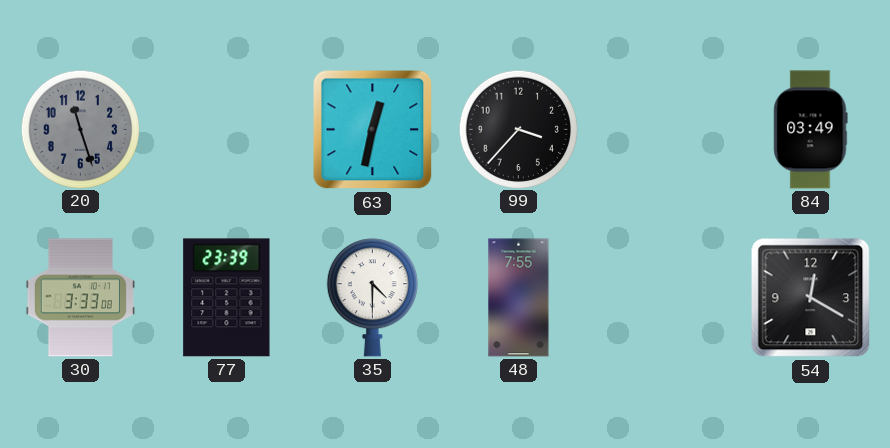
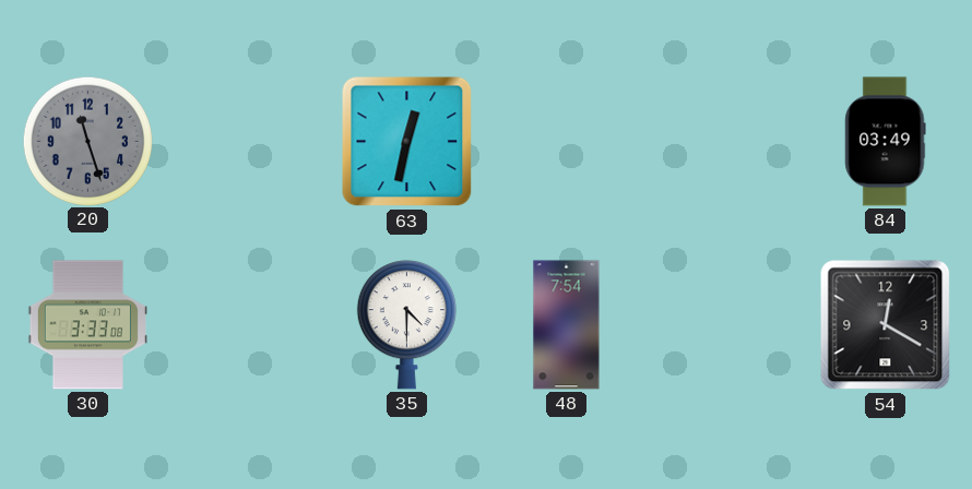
99: 3:37 -> none (518, 129)
77: 23:39 -> none (227, 298)
48: 7:55 -> 7:54 (567, 325)
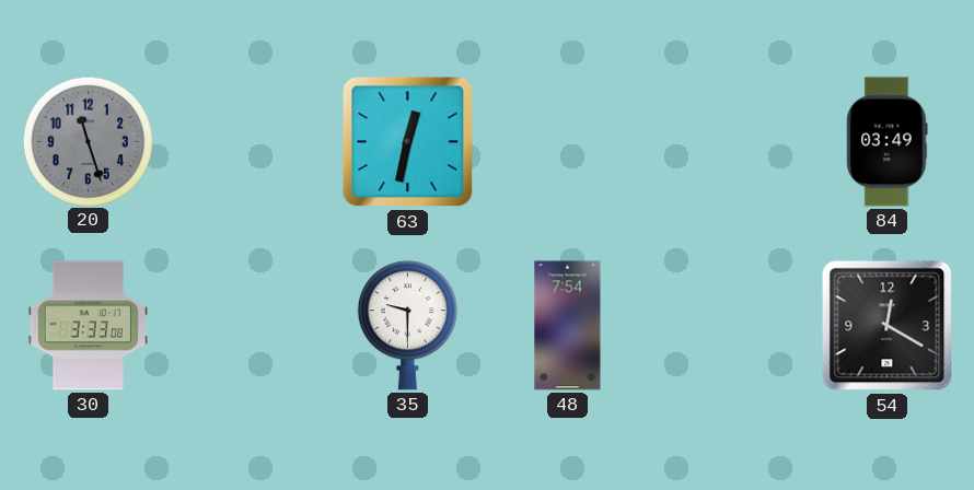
35: 4:30 -> 9:30 (407, 326)
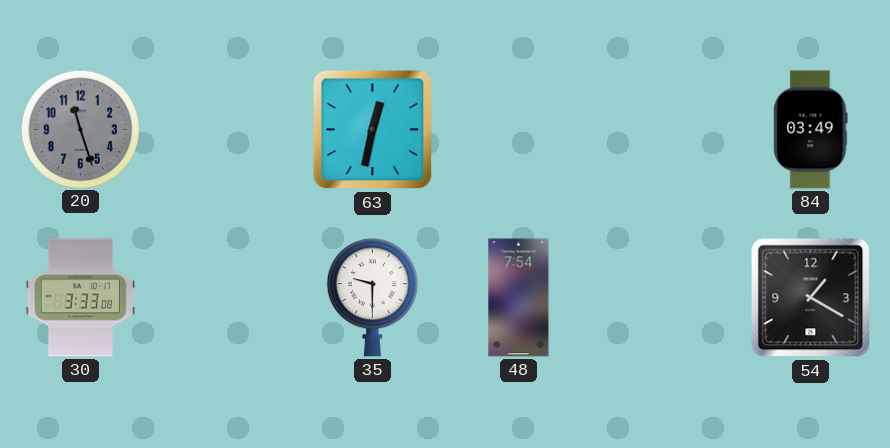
54: 12:20 -> 1:20 (811, 298)
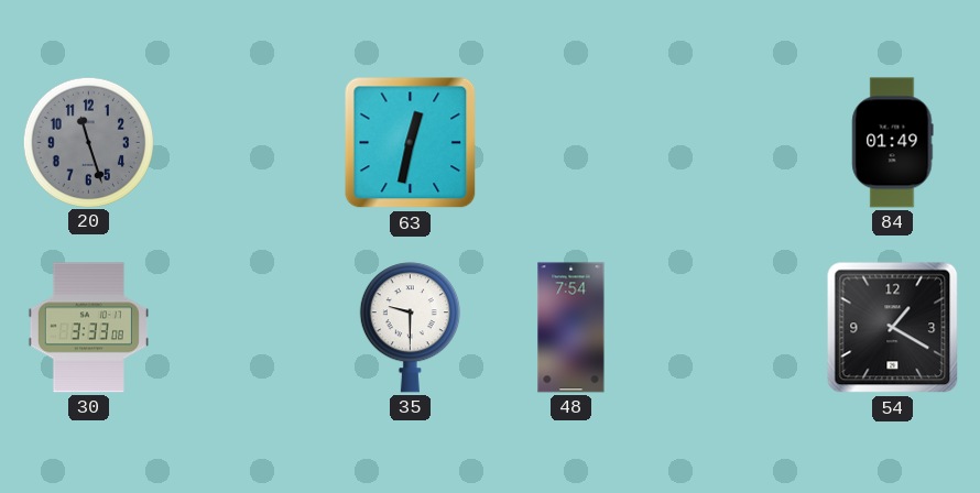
84: 03:49 -> 01:49 (893, 143)
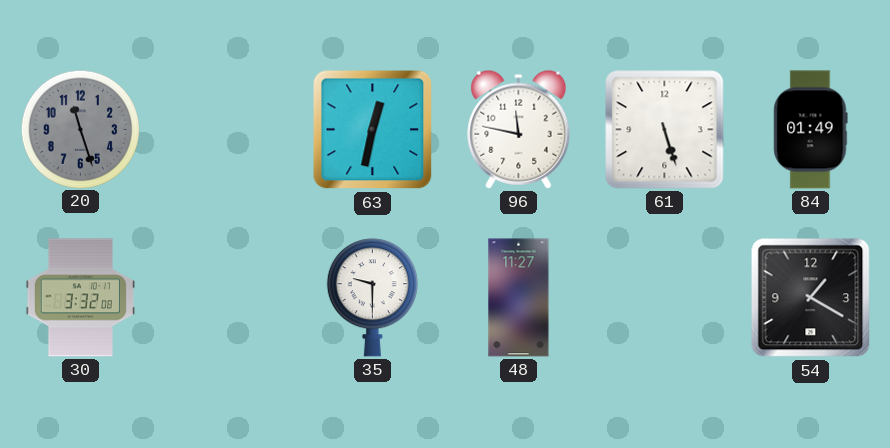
96: none -> 11:47 (519, 129)
61: none -> 5:27 (665, 130)
30: 3:33 -> 3:32 (80, 298)
48: 7:54 -> 11:27 (519, 298)
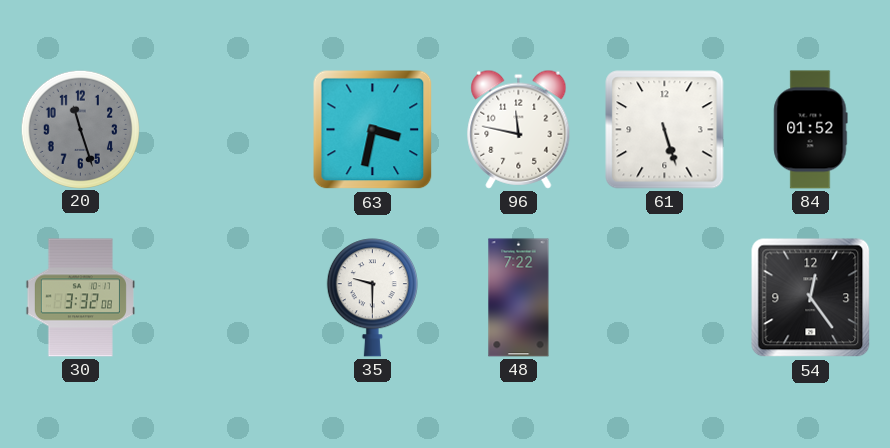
63: 12:32 -> 3:32 (373, 130)
84: 01:49 -> 01:52 (811, 130)
48: 11:27 -> 7:22 (519, 298)
54: 1:20 -> 12:24 (811, 298)
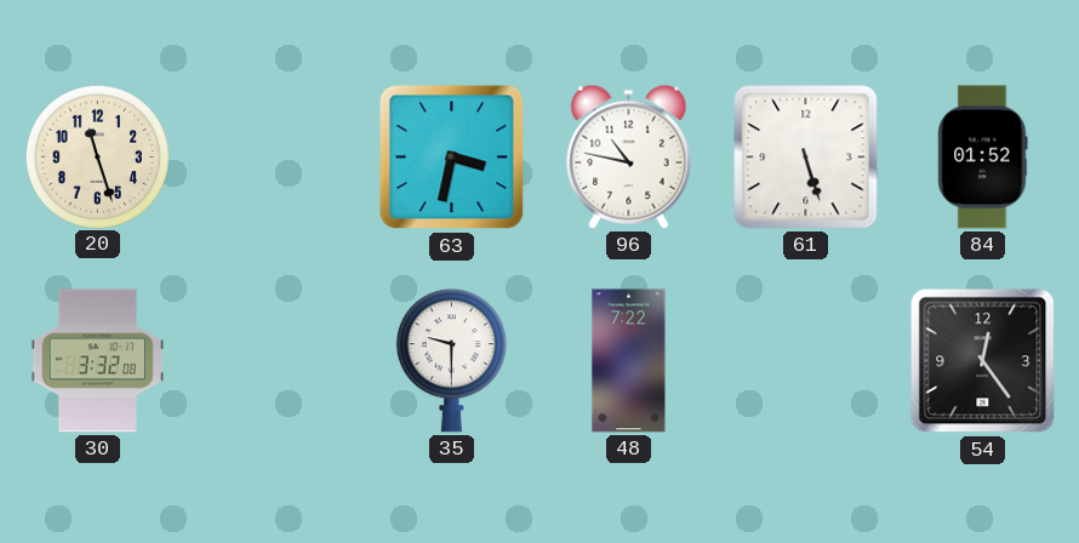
20 dial: grey -> cream (97, 156)
96: 11:47 -> 10:47 (629, 156)
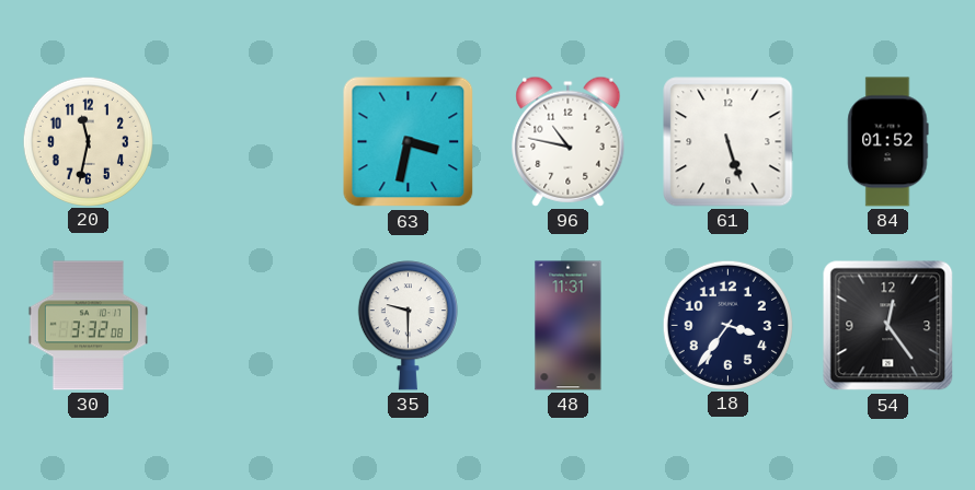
20: 11:27 -> 11:32 (88, 141)
48: 7:22 -> 11:31 (569, 326)
18: none -> 3:36 (727, 325)
